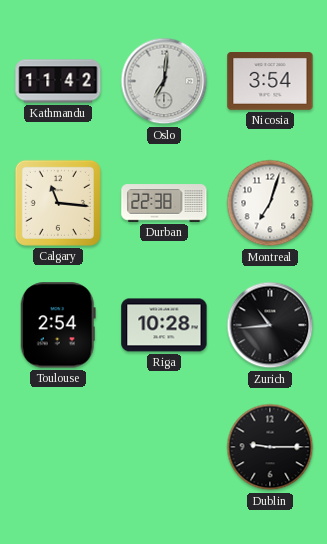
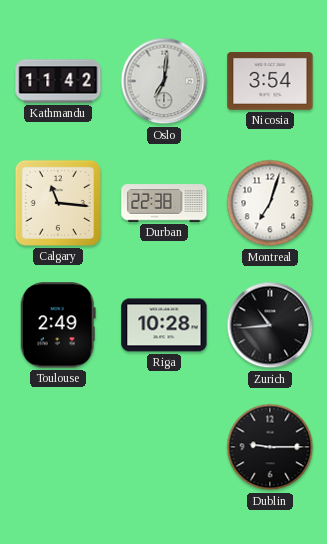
Toulouse: 2:54 -> 2:49 (58, 325)
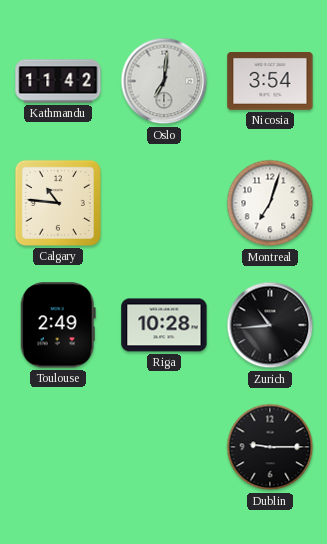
Calgary: 11:16 -> 10:46 (58, 203)
Durban: 22:38 -> none (164, 203)
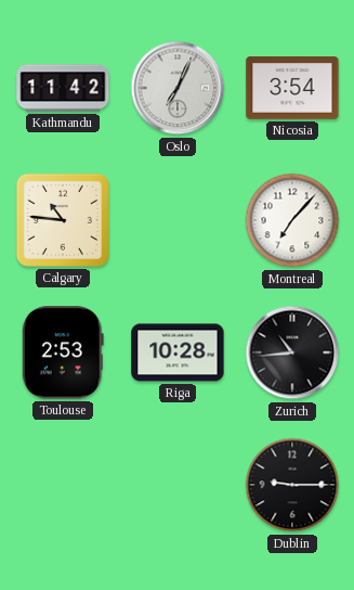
Oslo: 7:01 -> 7:04 (178, 88)
Montreal: 7:03 -> 7:07 (292, 220)
Toulouse: 2:49 -> 2:53 (63, 352)
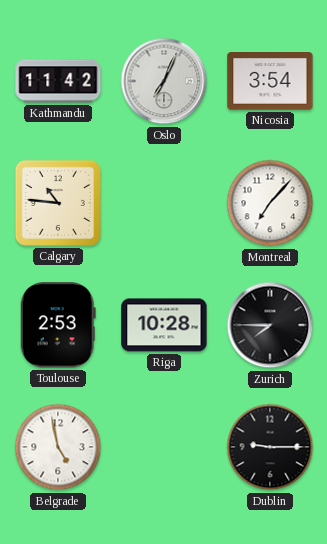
Zurich: 10:44 -> 7:45 (270, 325)
Belgrade: none -> 4:58 (58, 447)
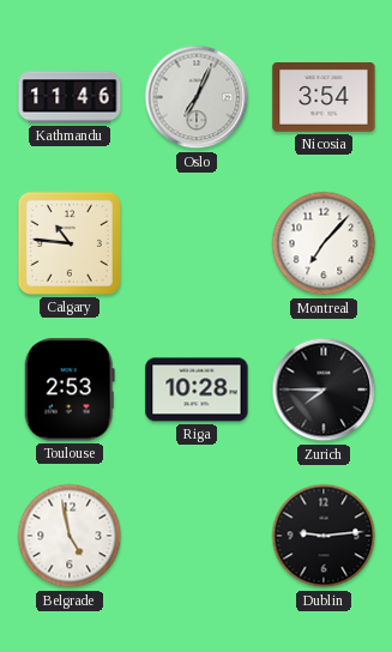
Kathmandu: 11:42 -> 11:46 (70, 97)
Dublin: 9:15 -> 9:14 (324, 536)
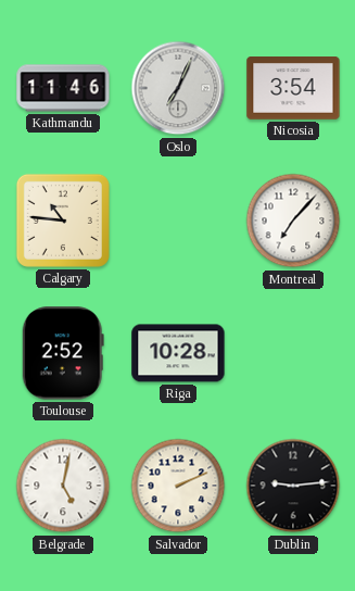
Toulouse: 2:53 -> 2:52 (63, 353)
Zurich: 7:45 -> none (324, 390)
Belgrade: 4:58 -> 5:02 (63, 486)
Salvador: none -> 2:11 (178, 486)
